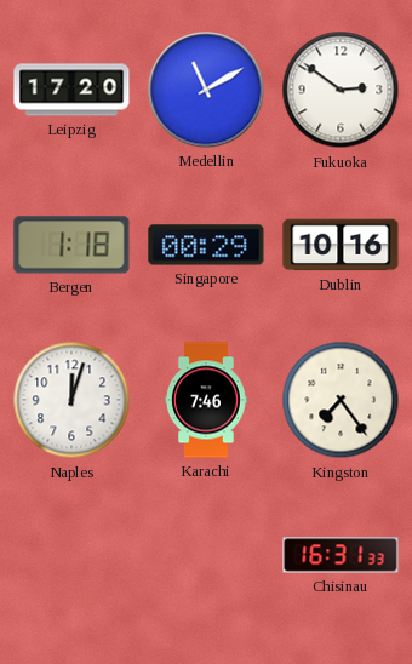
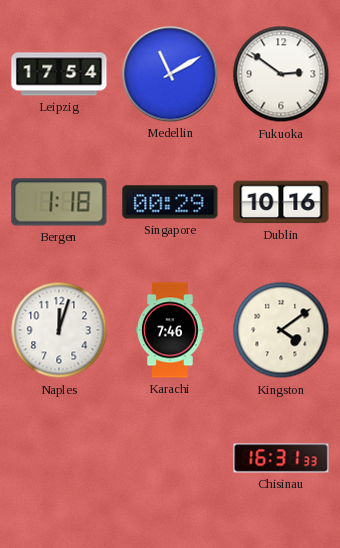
Leipzig: 17:20 -> 17:54 (59, 74)
Kingston: 7:24 -> 4:09 (281, 330)
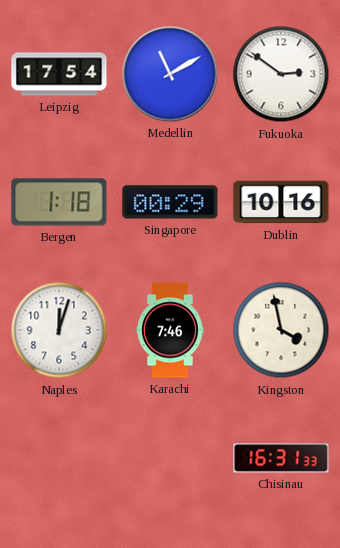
Kingston: 4:09 -> 3:58 (281, 330)
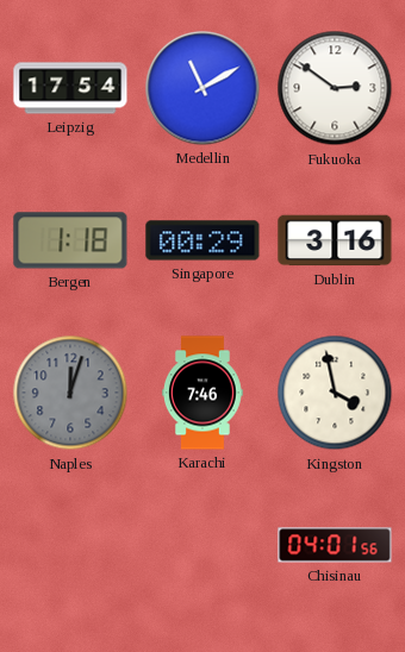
Dublin: 10:16 -> 3:16 (335, 240)
Naples dial: white -> grey (70, 393)
Chisinau: 16:31 -> 04:01 (335, 545)
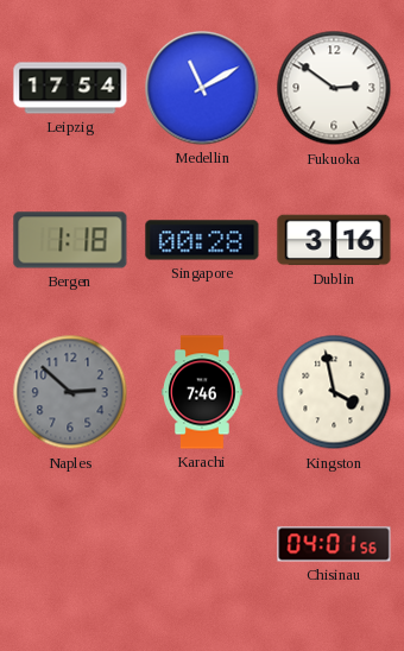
Singapore: 00:29 -> 00:28 (202, 240)
Naples: 12:03 -> 2:52 (70, 392)
